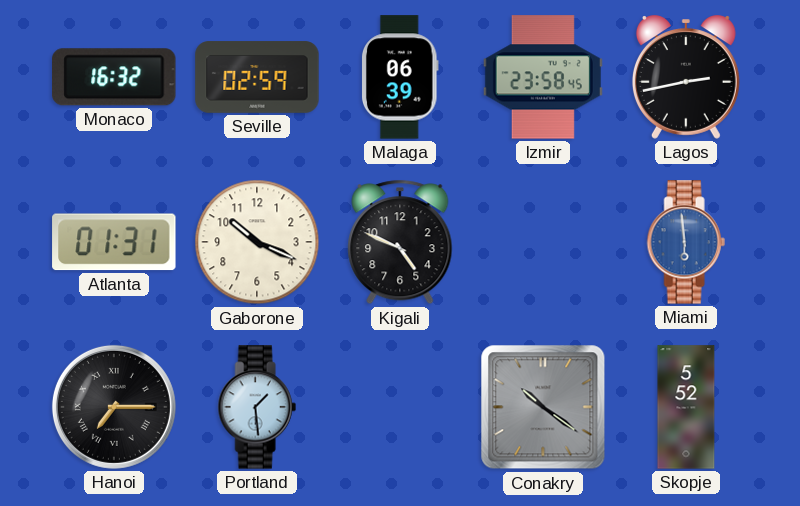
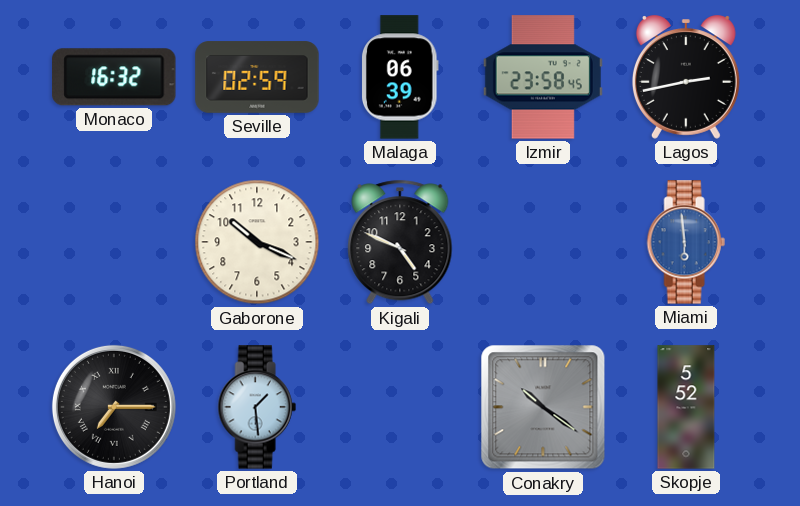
Atlanta: 01:31 -> none (114, 242)
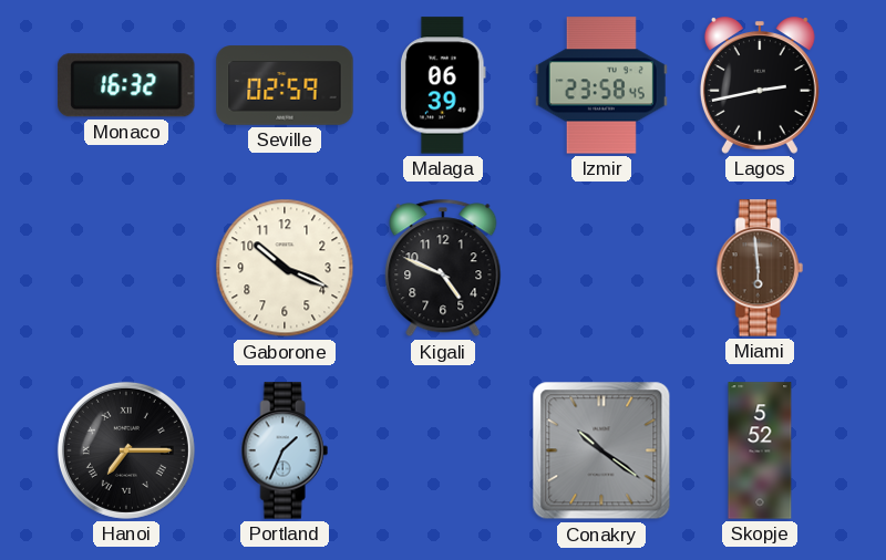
Miami dial: blue -> brown (760, 268)
Portland: 1:29 -> 1:34 (285, 450)
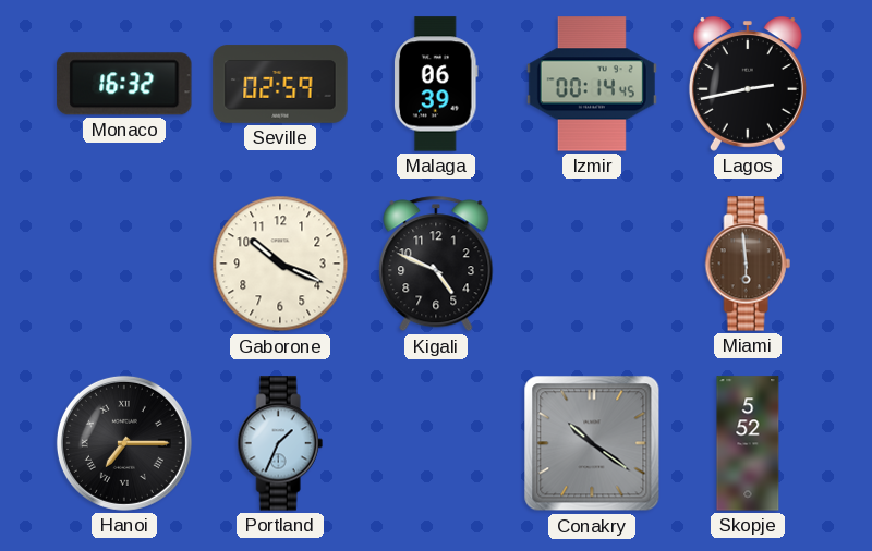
Izmir: 23:58 -> 00:14 (592, 84)
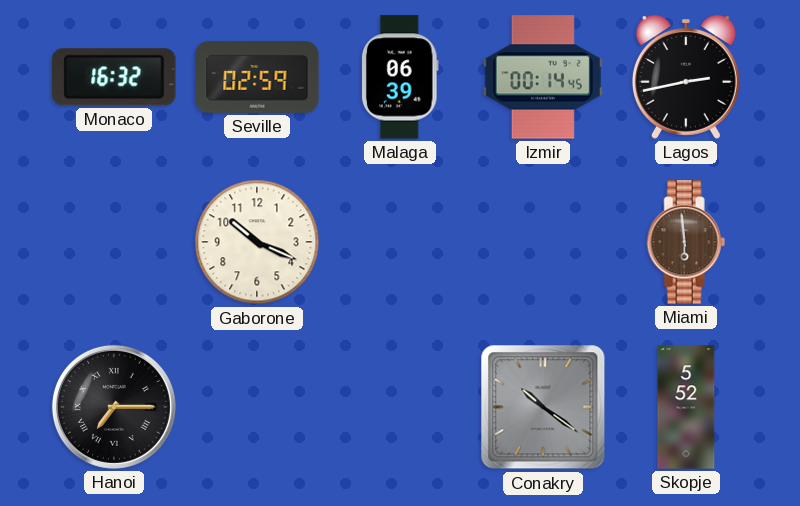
Kigali: 4:49 -> none (436, 264)
Portland: 1:34 -> none (280, 443)
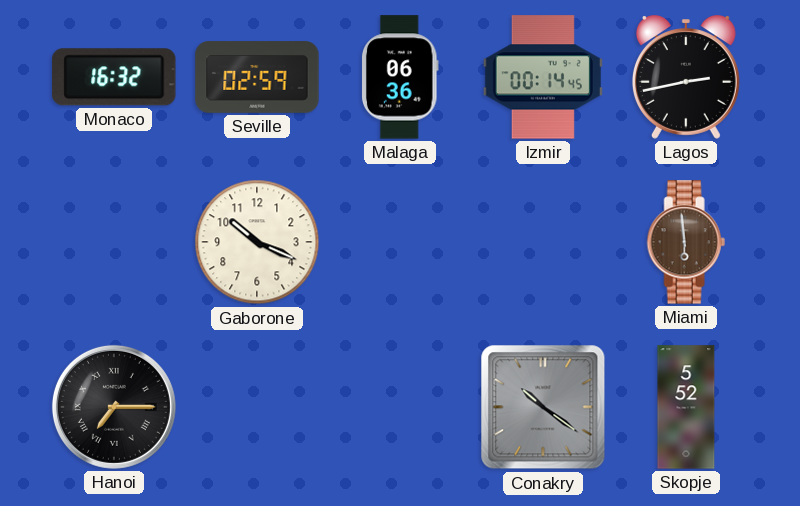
Malaga: 06:39 -> 06:36 (400, 77)
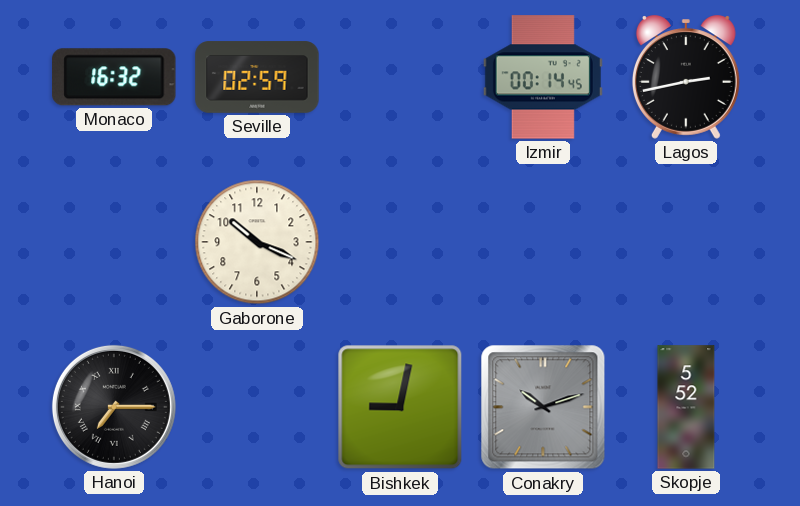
Malaga: 06:36 -> none (400, 77)
Miami: 5:59 -> none (686, 242)
Bishkek: none -> 9:02 (400, 407)
Conakry: 10:21 -> 10:12 (543, 407)
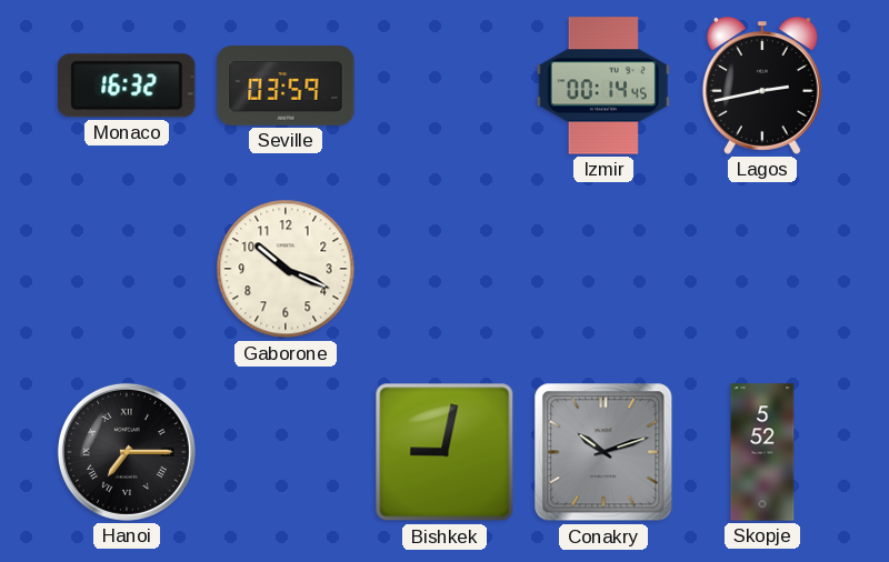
Seville: 02:59 -> 03:59 (286, 86)
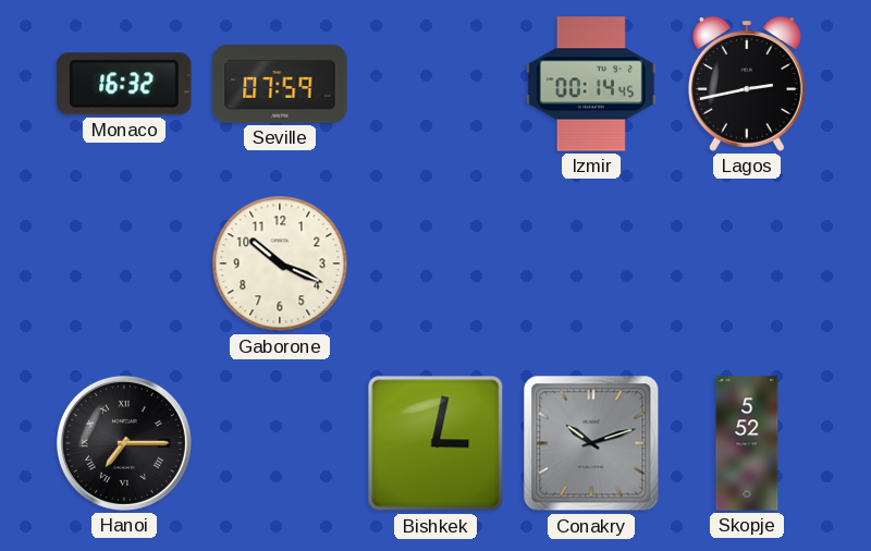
Seville: 03:59 -> 07:59 (280, 84)
Bishkek: 9:02 -> 3:02 (436, 443)
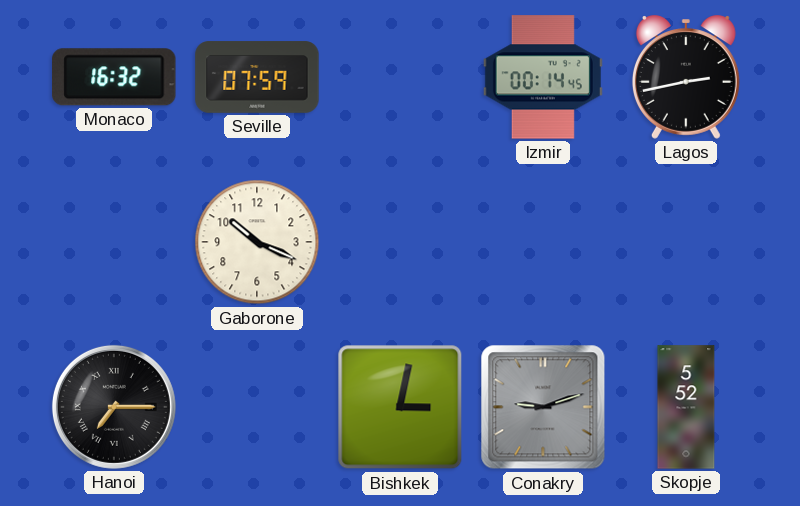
Conakry: 10:12 -> 9:12 (543, 407)
